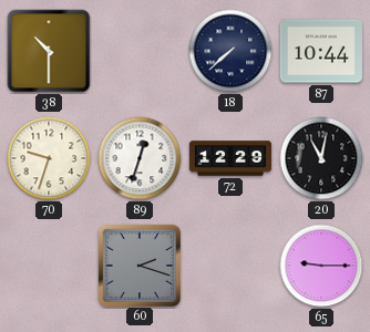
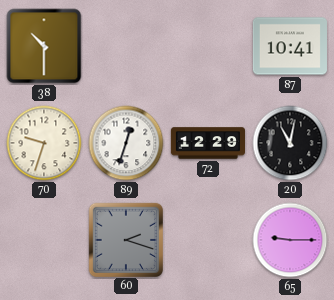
18: 7:38 -> none (230, 51)
87: 10:44 -> 10:41 (290, 46)
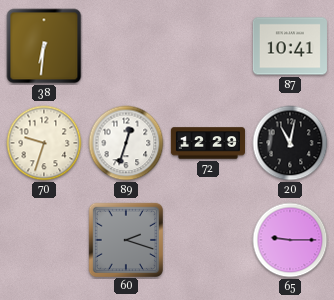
38: 10:30 -> 6:31 (44, 46)
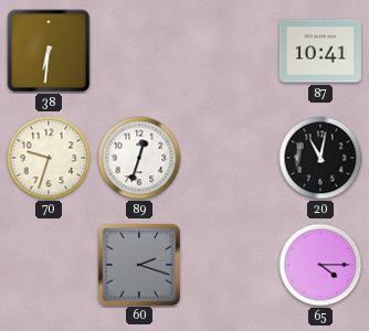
72: 12:29 -> none (207, 143)
65: 9:15 -> 4:15 (320, 265)
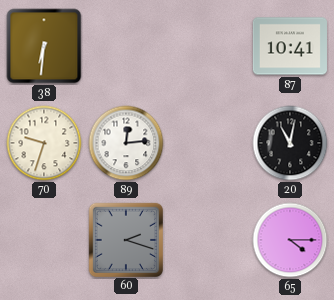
89: 12:33 -> 12:14 (126, 143)
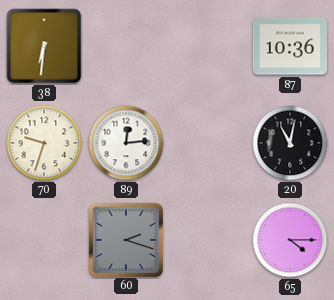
87: 10:41 -> 10:36 (290, 46)
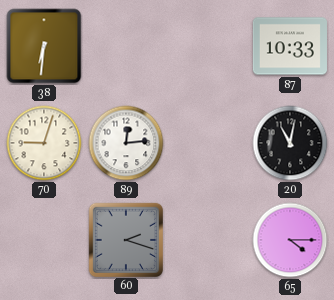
87: 10:36 -> 10:33 (290, 46)
70: 9:33 -> 9:03 (44, 143)
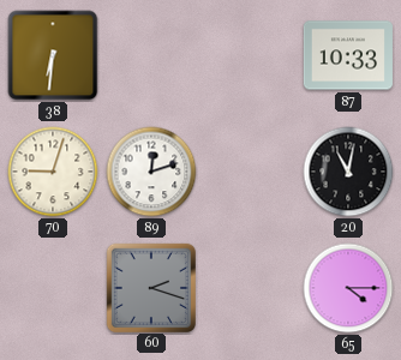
89: 12:14 -> 12:12 (151, 172)
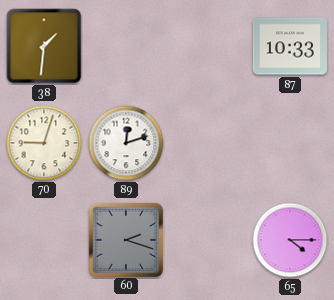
38: 6:31 -> 1:31 (44, 46)
20: 11:02 -> none (348, 172)
